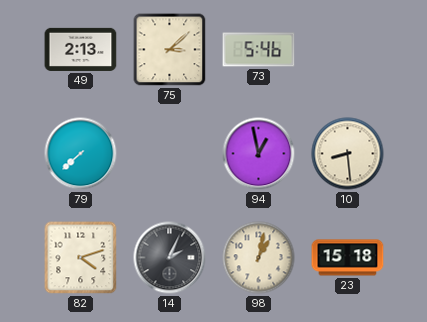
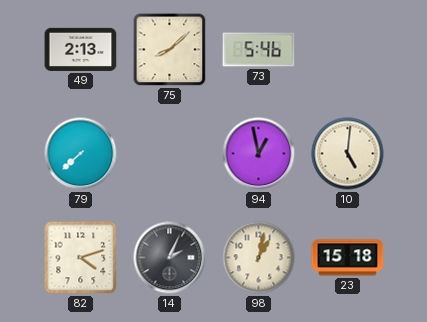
75: 3:08 -> 8:08 (170, 50)
10: 8:29 -> 5:01 (348, 154)
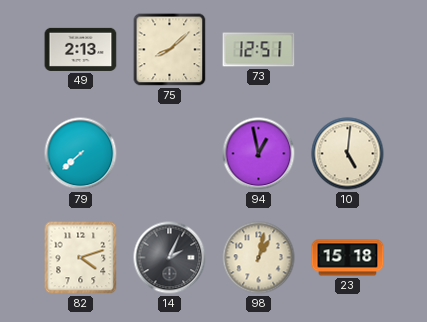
73: 5:46 -> 12:51 (259, 50)
